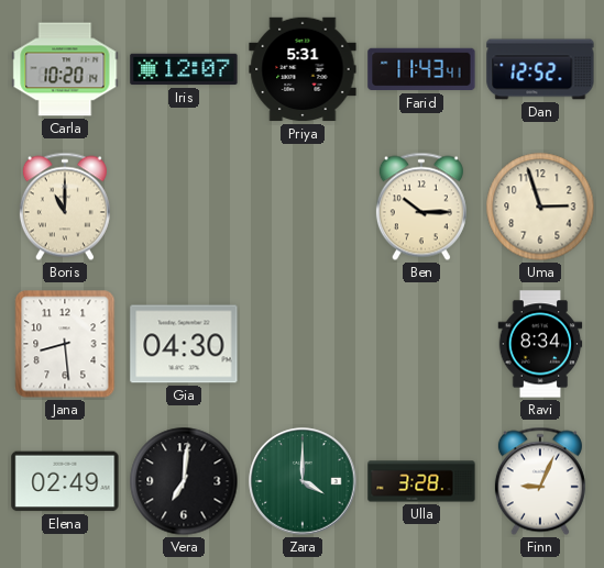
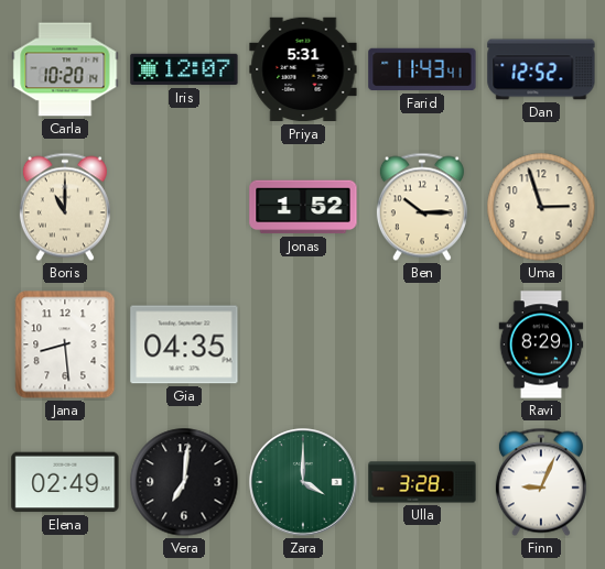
Jonas: none -> 1:52 (303, 207)
Gia: 04:30 -> 04:35 (184, 344)
Ravi: 8:34 -> 8:29 (541, 344)
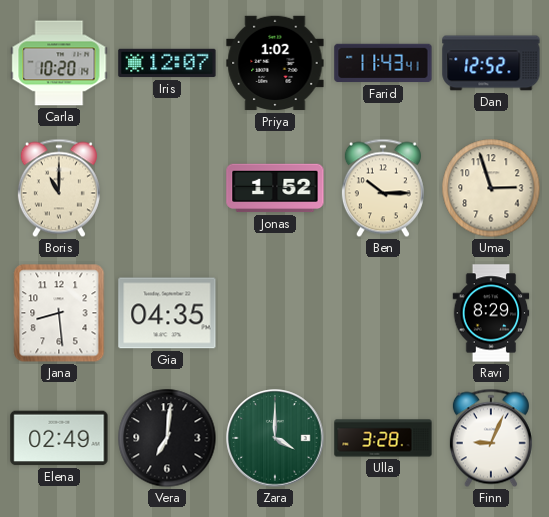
Priya: 5:31 -> 1:02 (275, 63)
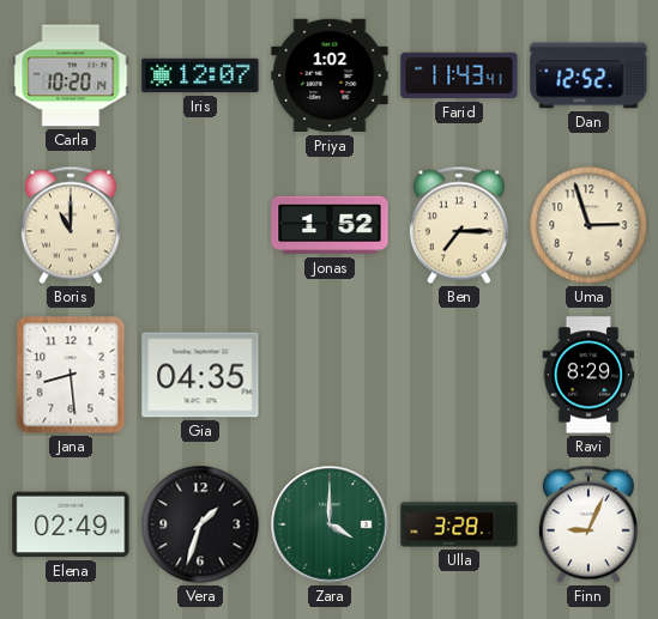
Ben: 10:15 -> 7:15 (459, 225)
Vera: 7:01 -> 1:33 (200, 524)
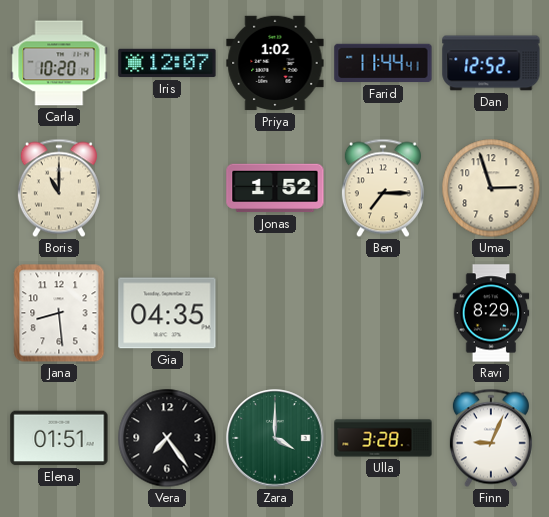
Farid: 11:43 -> 11:44 (383, 63)
Elena: 02:49 -> 01:51 (59, 438)
Vera: 1:33 -> 7:24 (167, 438)
